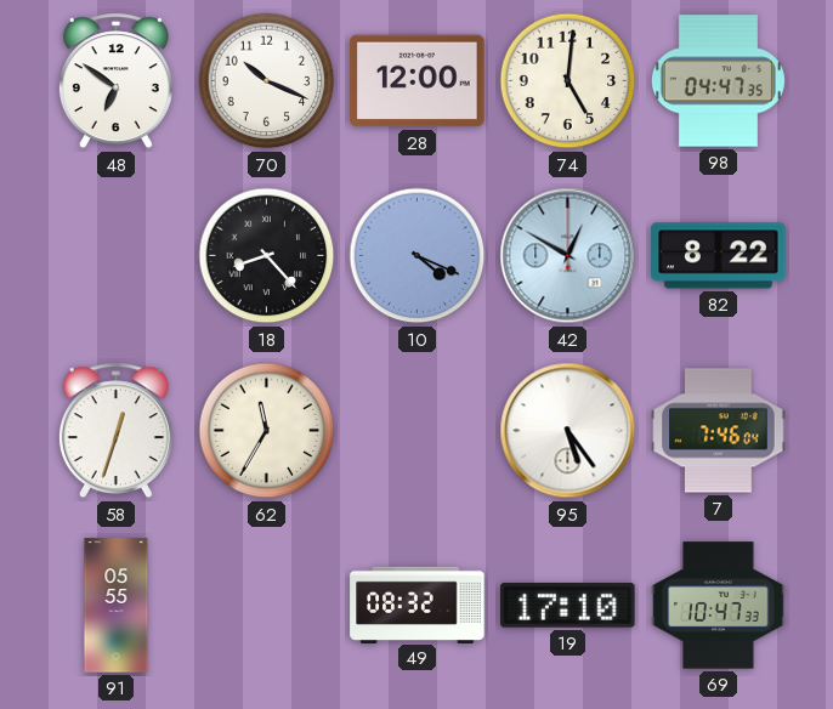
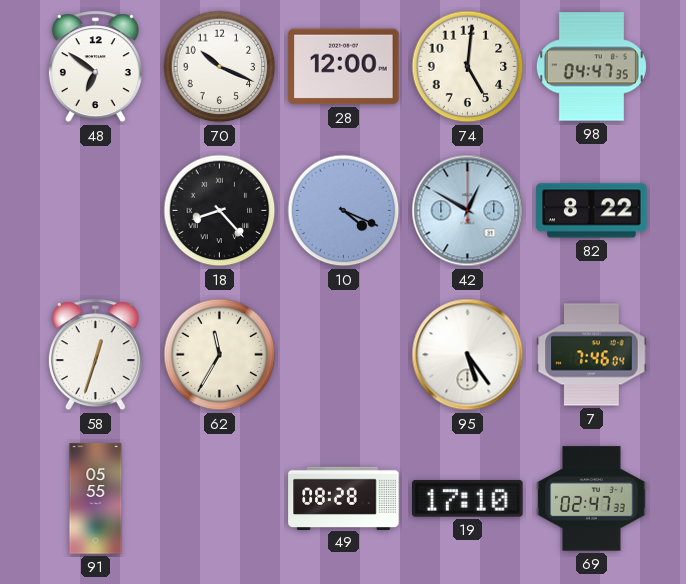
49: 08:32 -> 08:28 (344, 498)
69: 10:47 -> 02:47 (592, 499)
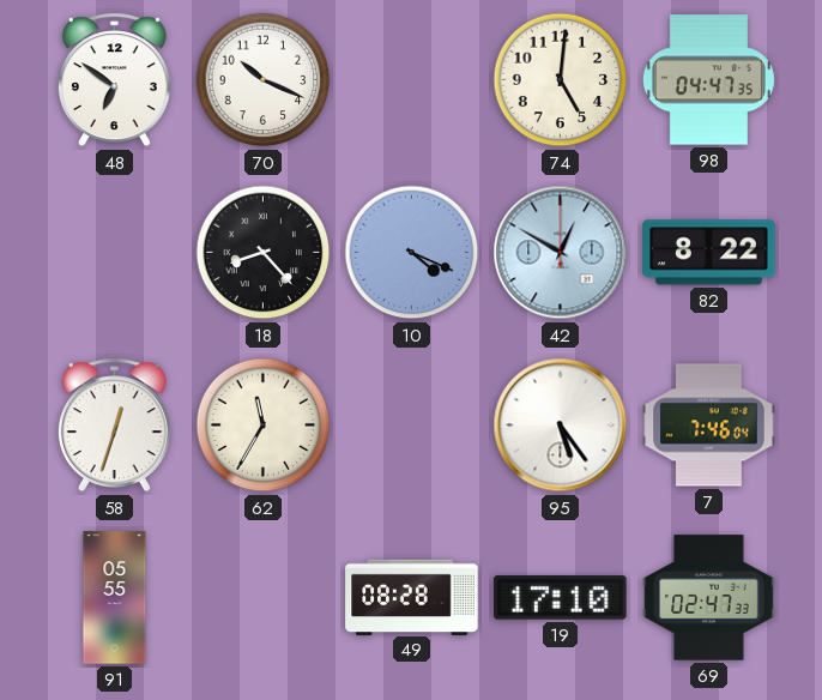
28: 12:00 -> none (344, 67)
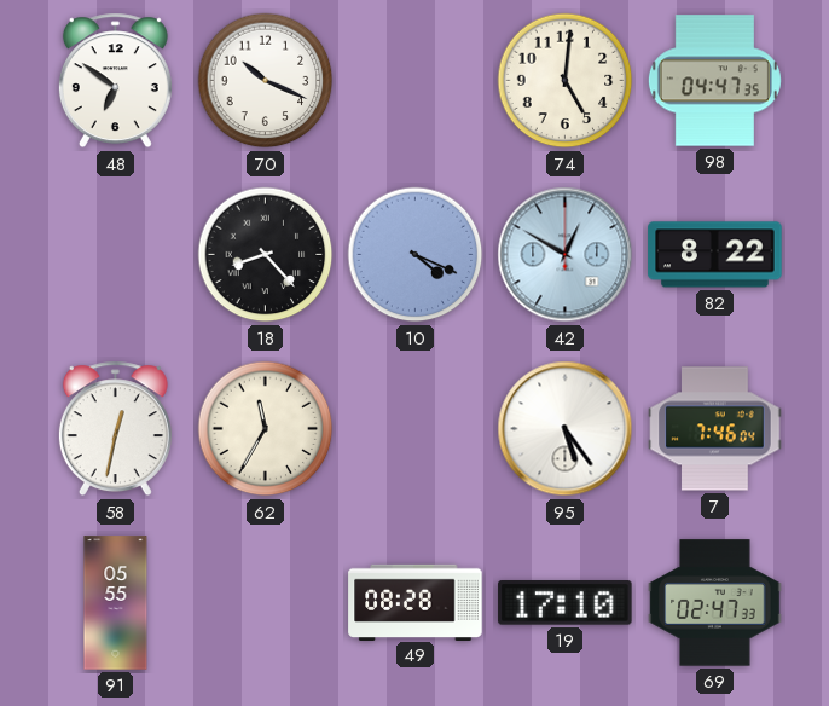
58: 12:33 -> 12:32 (115, 429)
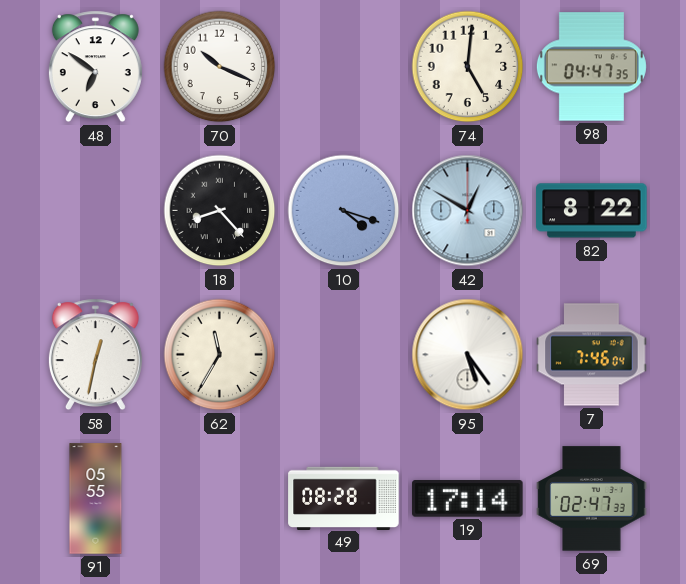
10: 4:19 -> 4:18 (344, 211)
19: 17:10 -> 17:14 (468, 499)
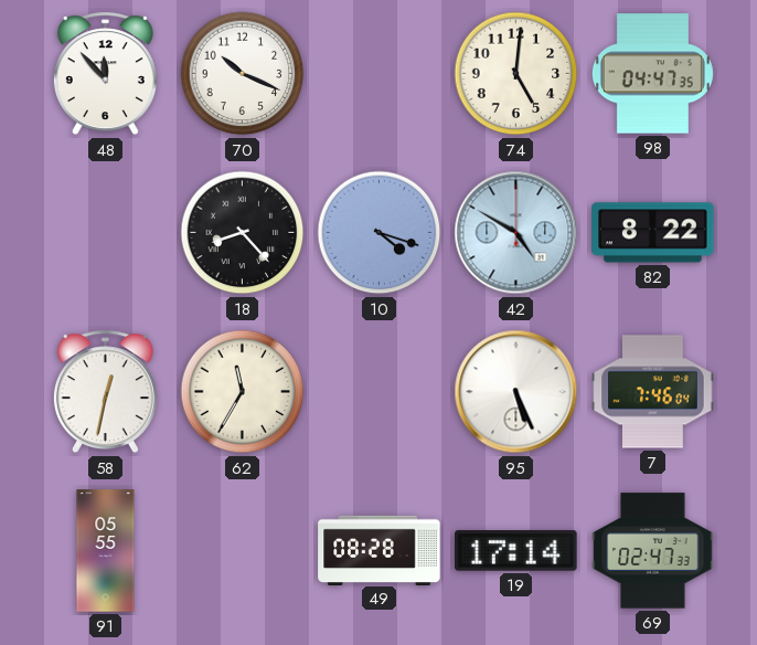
48: 6:51 -> 11:53 (105, 74)
42: 12:50 -> 4:50 (516, 233)
95: 5:24 -> 5:26 (516, 392)
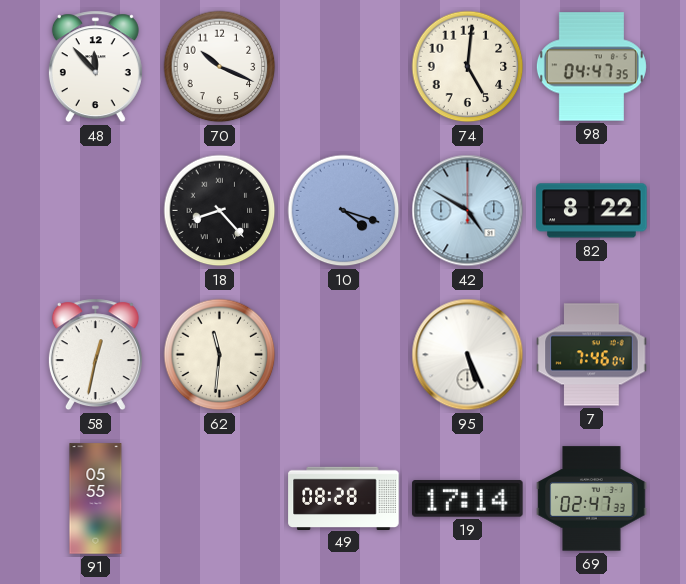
62: 11:35 -> 11:31 (220, 355)
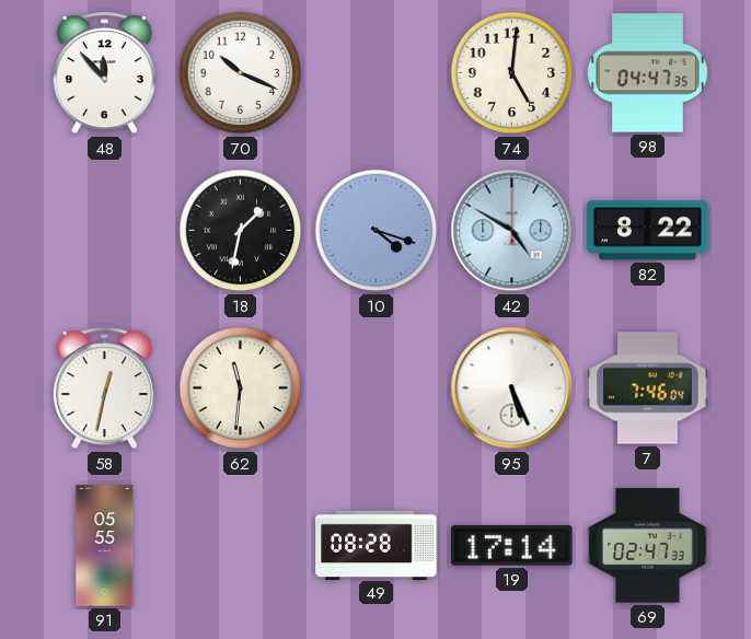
18: 8:23 -> 1:32 (241, 231)
